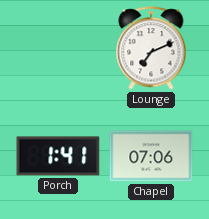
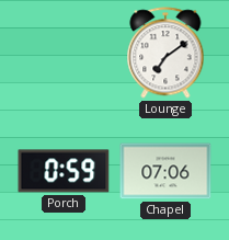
Lounge: 7:11 -> 7:09 (165, 53)
Porch: 1:41 -> 0:59 (64, 171)
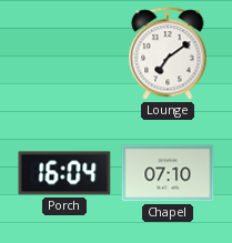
Porch: 0:59 -> 16:04 (64, 173)
Chapel: 07:06 -> 07:10 (168, 173)
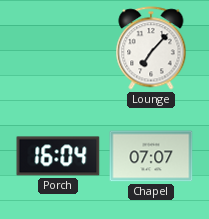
Lounge: 7:09 -> 7:07 (151, 48)
Chapel: 07:10 -> 07:07 (151, 156)
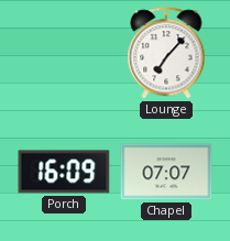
Porch: 16:04 -> 16:09 (64, 172)
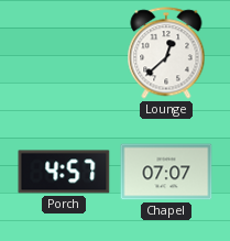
Lounge: 7:07 -> 12:38 (166, 53)
Porch: 16:09 -> 4:57 (64, 172)
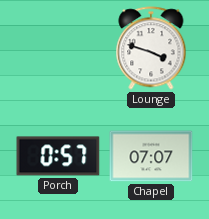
Lounge: 12:38 -> 3:48 (151, 48)
Porch: 4:57 -> 0:57 (58, 156)
